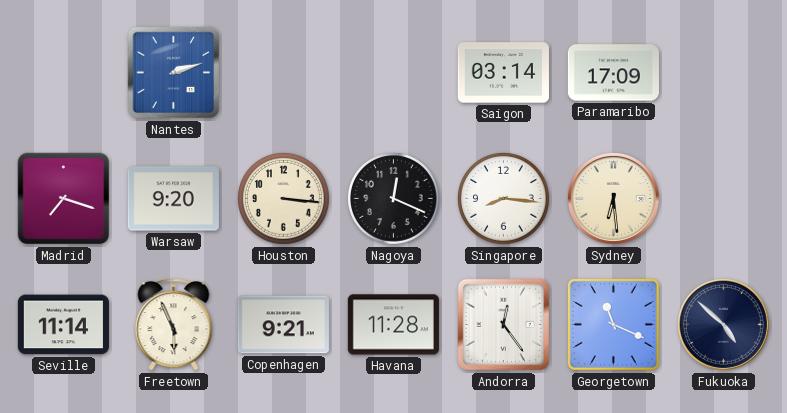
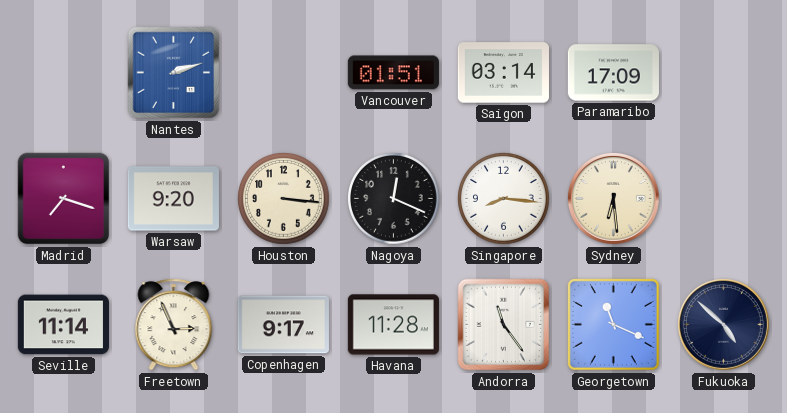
Vancouver: none -> 01:51 (393, 73)
Freetown: 5:56 -> 2:56 (174, 325)
Copenhagen: 9:21 -> 9:17 (283, 325)
Andorra: 12:24 -> 11:24 (504, 325)
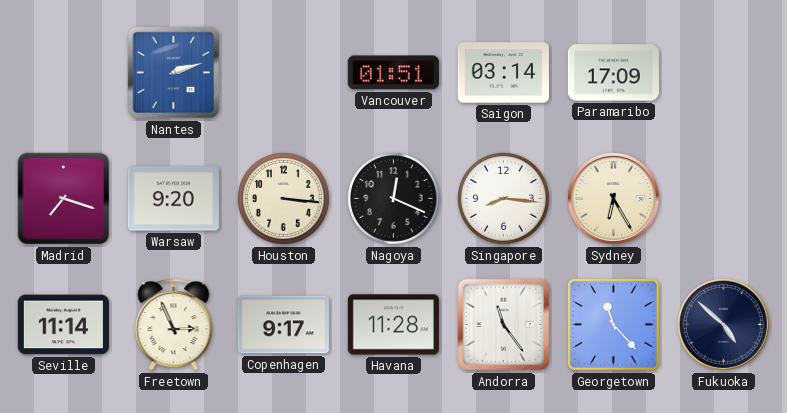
Sydney: 6:29 -> 6:25 (614, 199)
Georgetown: 11:19 -> 11:23 (613, 324)
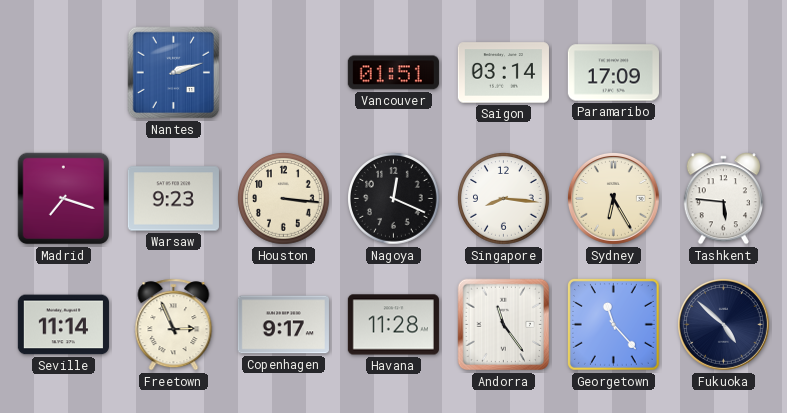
Warsaw: 9:20 -> 9:23 (173, 199)
Tashkent: none -> 5:46 (723, 199)
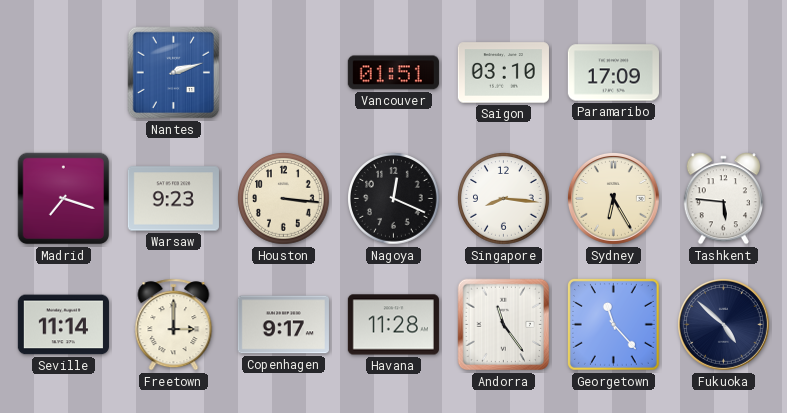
Saigon: 03:14 -> 03:10 (503, 73)
Freetown: 2:56 -> 3:00 (174, 325)
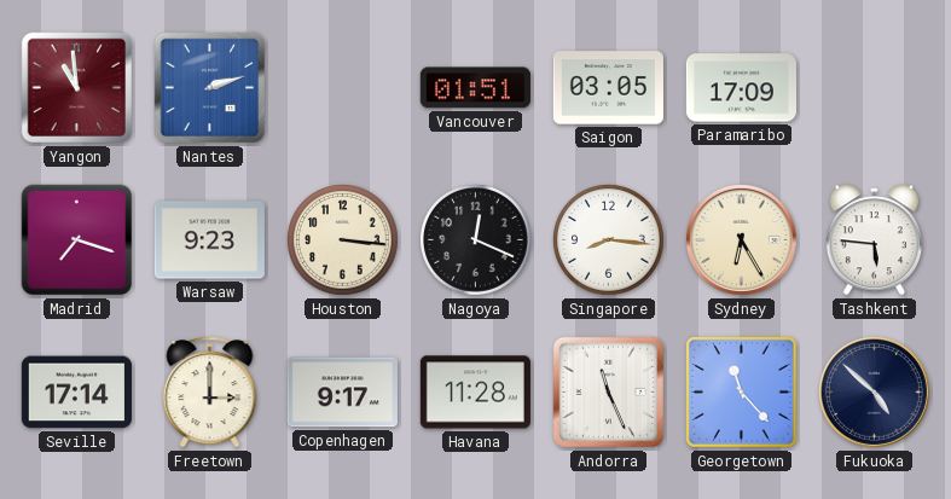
Yangon: none -> 10:59 (77, 88)
Saigon: 03:10 -> 03:05 (608, 88)
Seville: 11:14 -> 17:14 (76, 393)
Andorra: 11:24 -> 11:26 (609, 393)
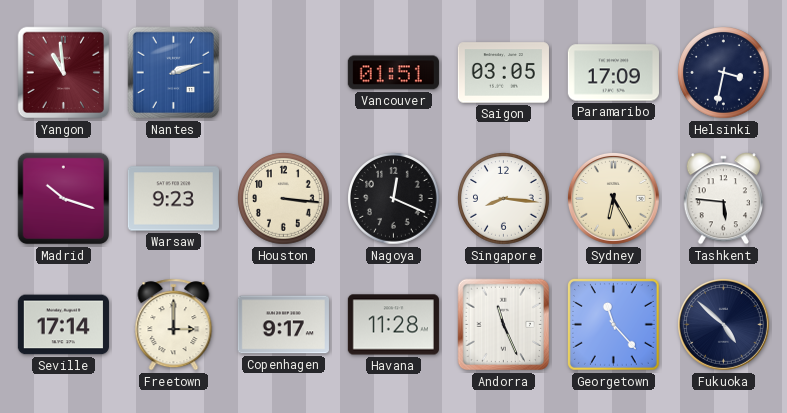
Helsinki: none -> 3:32 (724, 73)
Madrid: 7:18 -> 10:18 (64, 199)
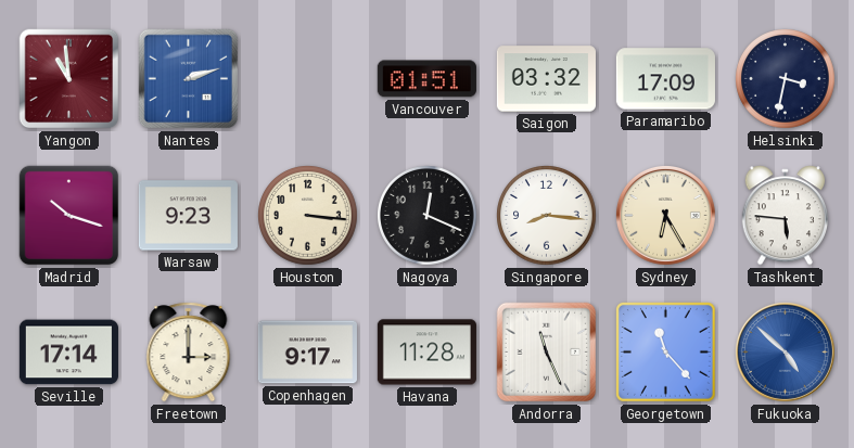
Saigon: 03:05 -> 03:32 (546, 79)
Fukuoka dial: navy -> blue (786, 353)
